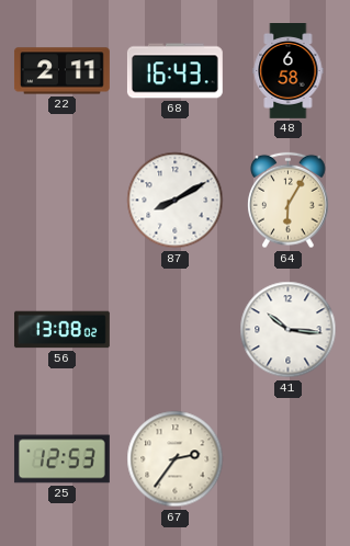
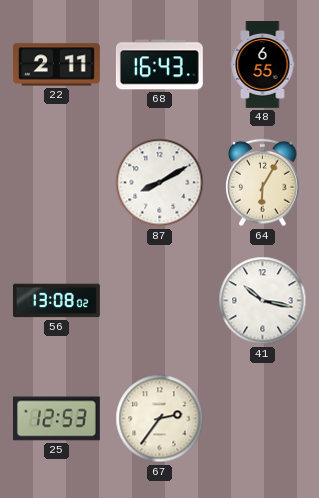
48: 6:58 -> 6:55 (263, 65)
41: 10:16 -> 10:17 (263, 301)
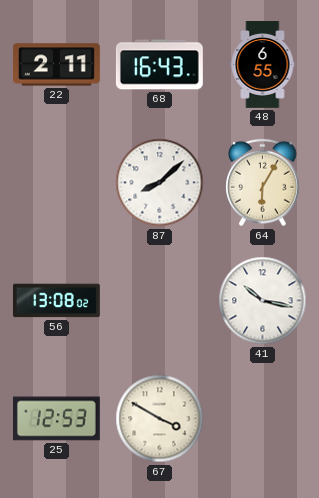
87: 8:10 -> 8:08 (160, 183)
67: 2:36 -> 3:50 (160, 419)
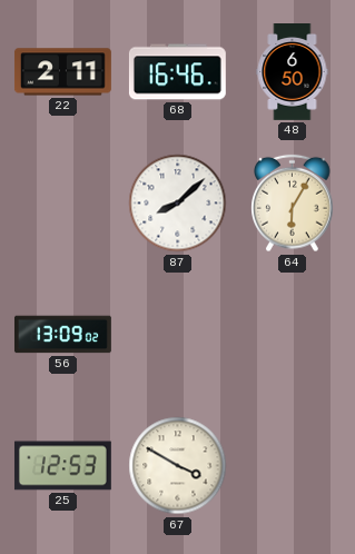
68: 16:43 -> 16:46 (177, 72)
48: 6:55 -> 6:50 (293, 72)
56: 13:08 -> 13:09 (63, 335)
41: 10:17 -> none (263, 301)
